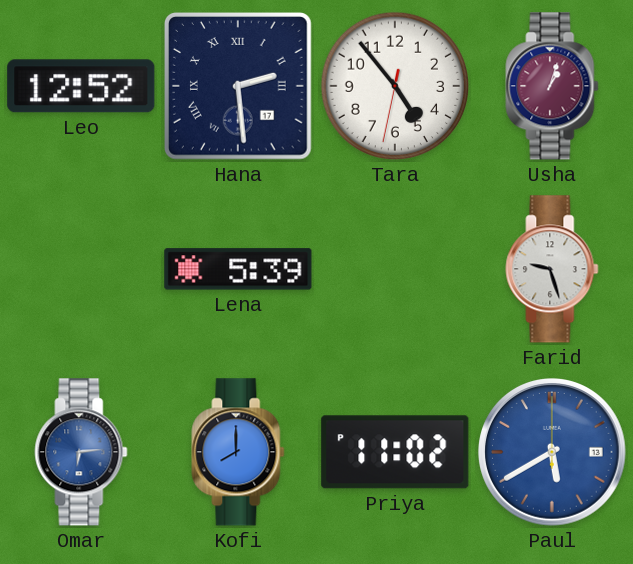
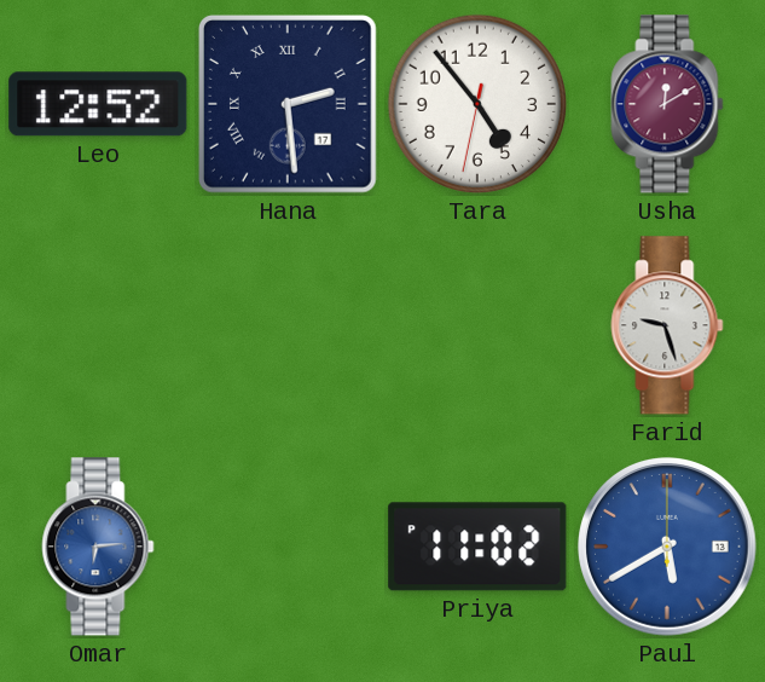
Usha: 1:03 -> 12:10 (667, 104)
Lena: 5:39 -> none (238, 269)
Kofi: 8:00 -> none (238, 452)
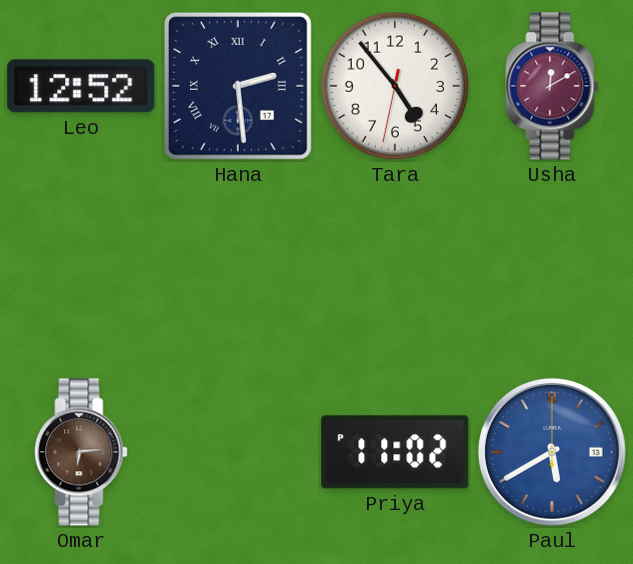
Farid: 9:27 -> none (667, 325)
Omar dial: blue -> brown (81, 452)
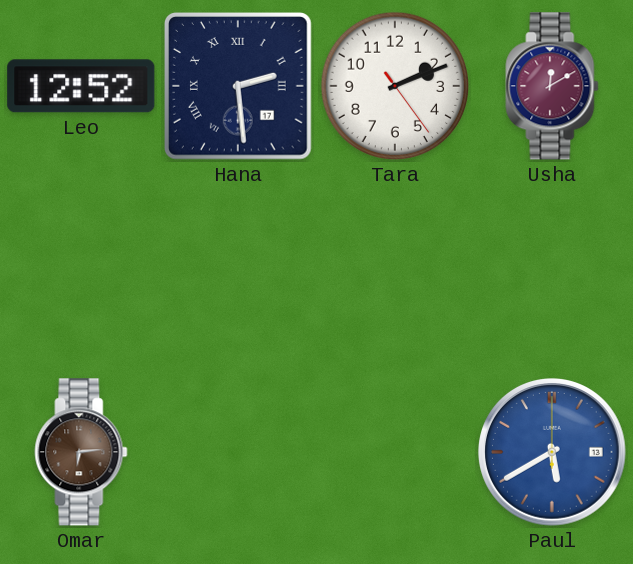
Tara: 4:53 -> 2:11 (395, 86)
Priya: 11:02 -> none (395, 452)
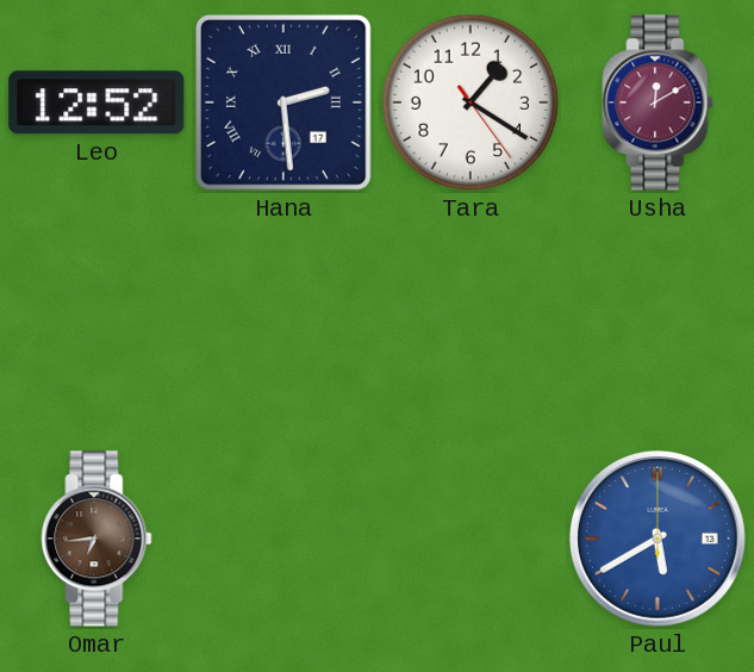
Tara: 2:11 -> 1:20 (471, 102)
Omar: 6:14 -> 6:44 (96, 539)
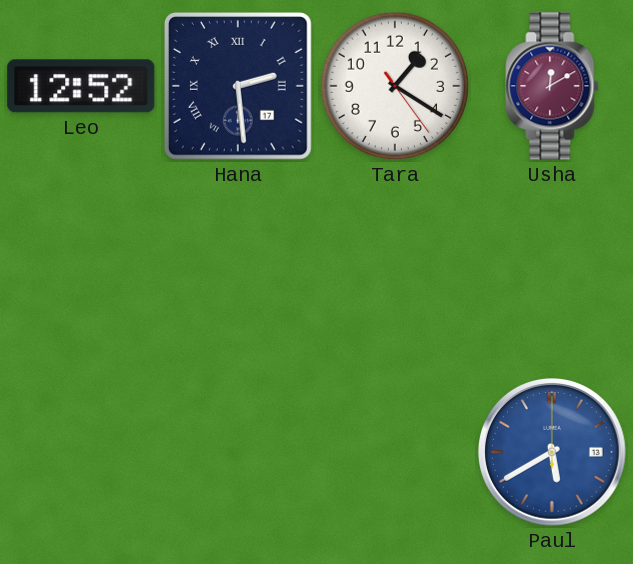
Omar: 6:44 -> none (96, 539)
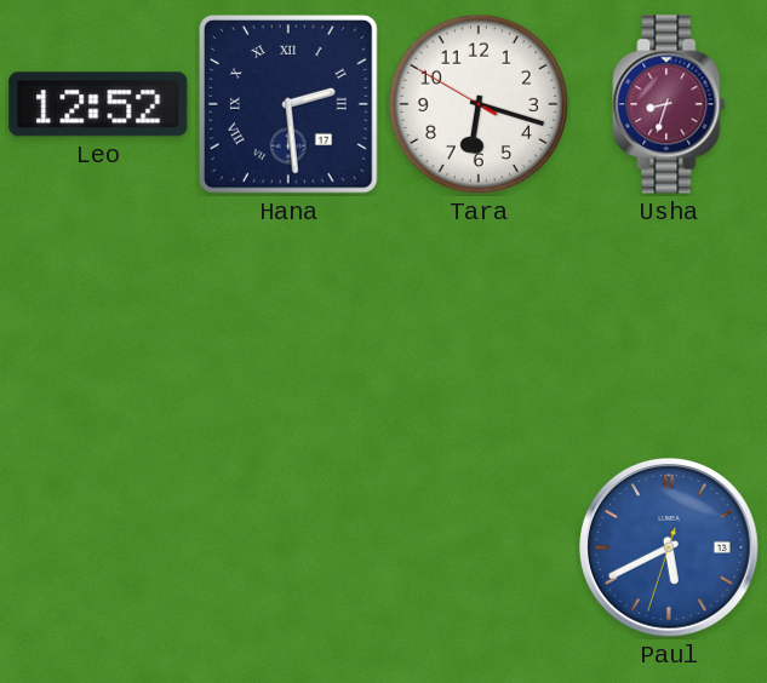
Tara: 1:20 -> 6:17 (479, 104)
Usha: 12:10 -> 8:33 (669, 104)
Paul: 5:40:00 -> 5:40:33 (670, 549)
